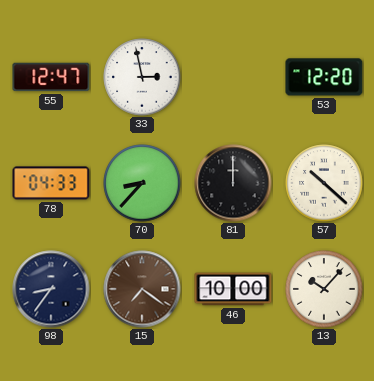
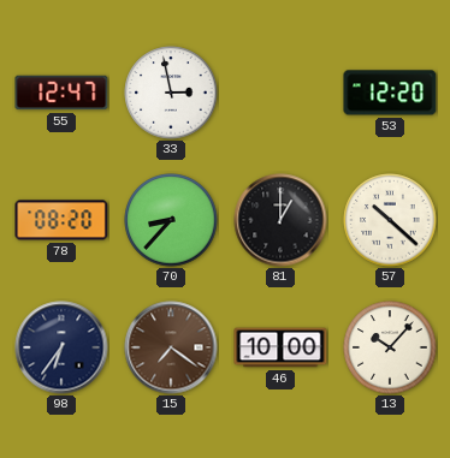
78: 04:33 -> 08:20 (61, 220)
81: 12:00 -> 1:00 (280, 220)
98: 8:36 -> 6:36 (61, 347)
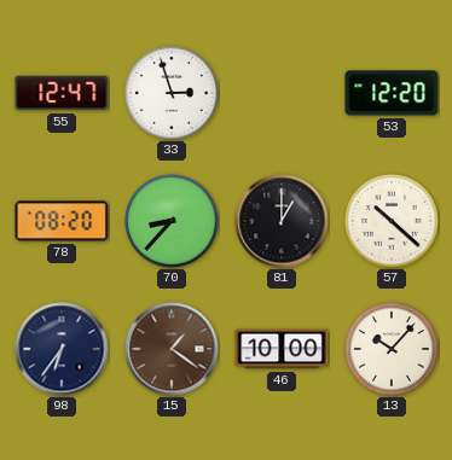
33: 2:58 -> 2:57 (172, 93)
15: 7:21 -> 1:21 (172, 349)
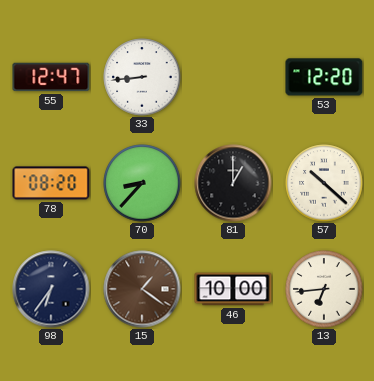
33: 2:57 -> 8:44 (142, 77)
13: 10:07 -> 6:44 (324, 289)
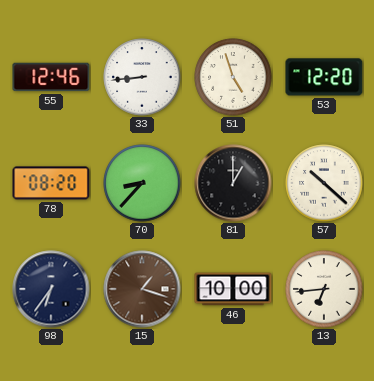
55: 12:47 -> 12:46 (51, 77)
51: none -> 4:57 (233, 77)
15: 1:21 -> 1:18 (142, 289)
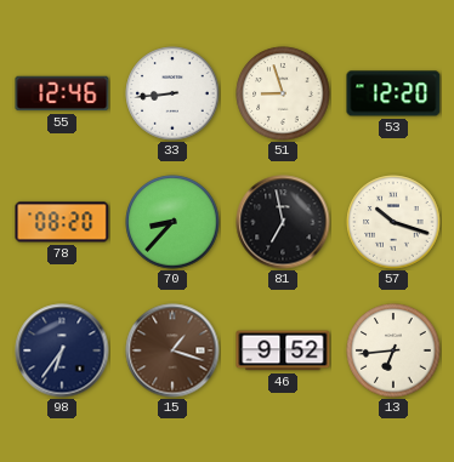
51: 4:57 -> 8:57 (283, 93)
81: 1:00 -> 6:58 (283, 222)
57: 10:22 -> 10:18 (393, 222)
46: 10:00 -> 9:52 (283, 350)
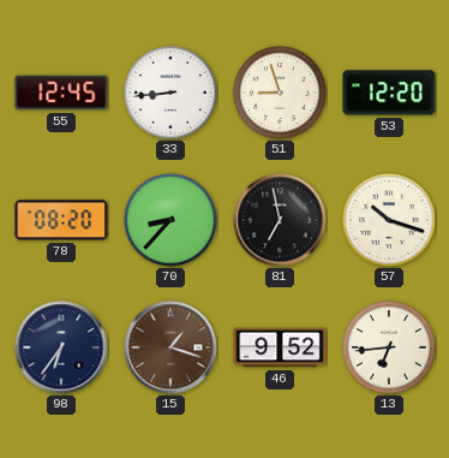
55: 12:46 -> 12:45 (61, 93)
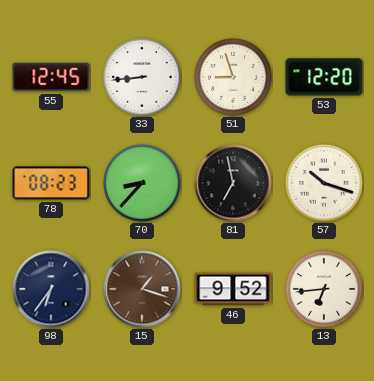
78: 08:20 -> 08:23 (51, 183)
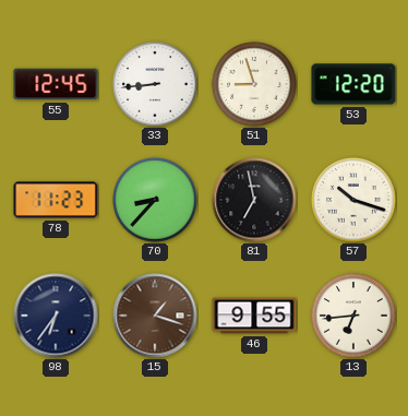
78: 08:23 -> 11:23 (56, 200)
46: 9:52 -> 9:55 (254, 316)
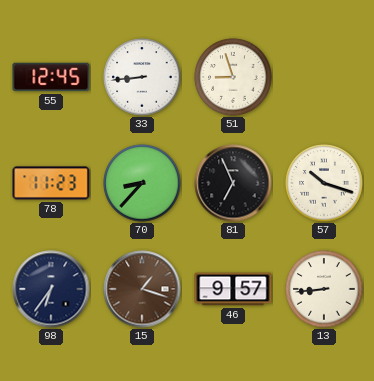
53: 12:20 -> none (353, 84)
81: 6:58 -> 6:56 (233, 183)
46: 9:55 -> 9:57 (233, 289)
13: 6:44 -> 8:44 (324, 289)
